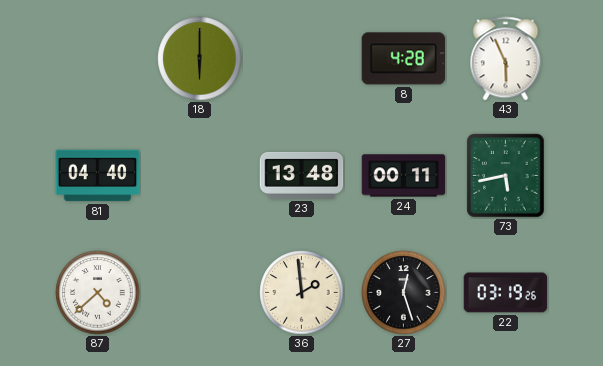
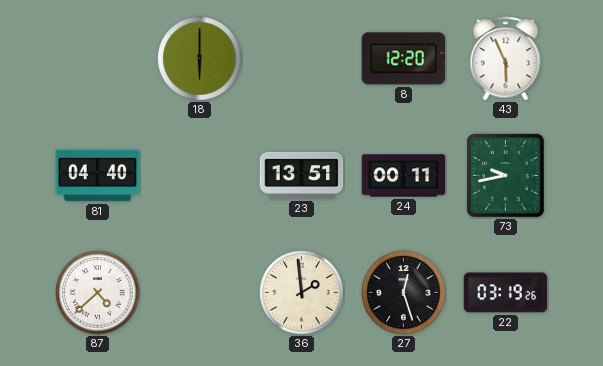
8: 4:28 -> 12:20 (404, 59)
23: 13:48 -> 13:51 (302, 175)
73: 5:43 -> 9:43 (506, 176)
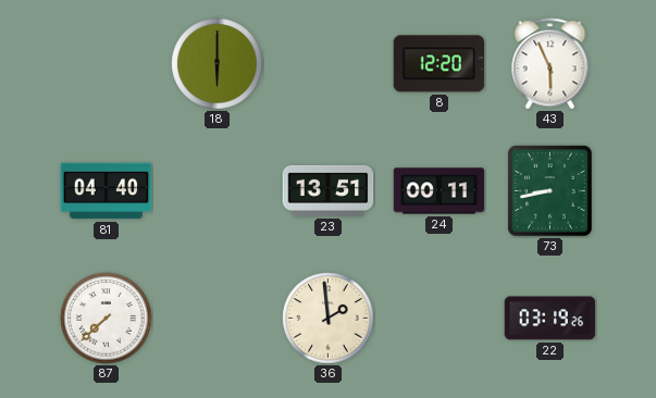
73: 9:43 -> 8:43 (550, 191)
87: 4:38 -> 7:38 (107, 319)
27: 12:27 -> none (404, 293)
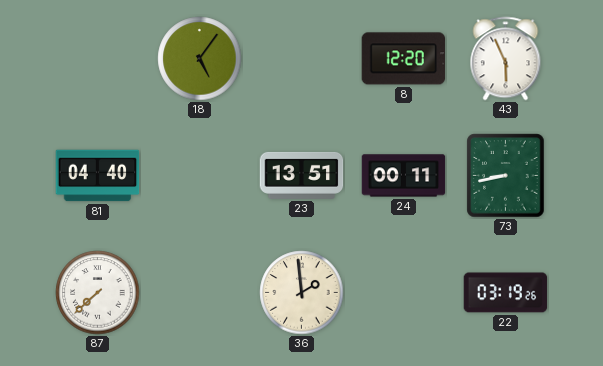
18: 6:00 -> 5:06 (200, 59)
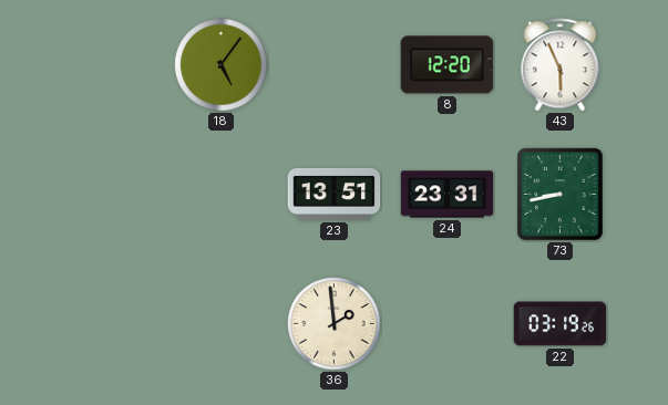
81: 04:40 -> none (98, 176)
24: 00:11 -> 23:31 (448, 195)
87: 7:38 -> none (98, 293)
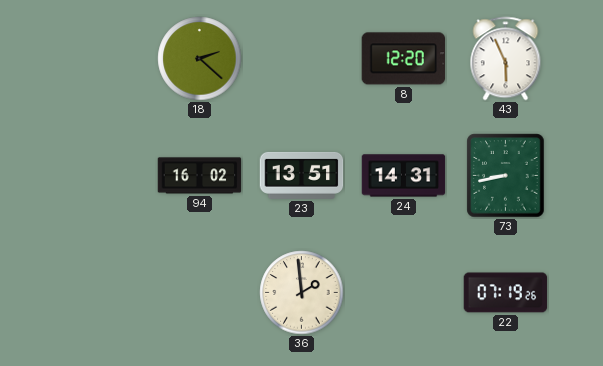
18: 5:06 -> 2:22 (200, 59)
94: none -> 16:02 (200, 176)
24: 23:31 -> 14:31 (404, 176)
22: 03:19 -> 07:19 (506, 293)
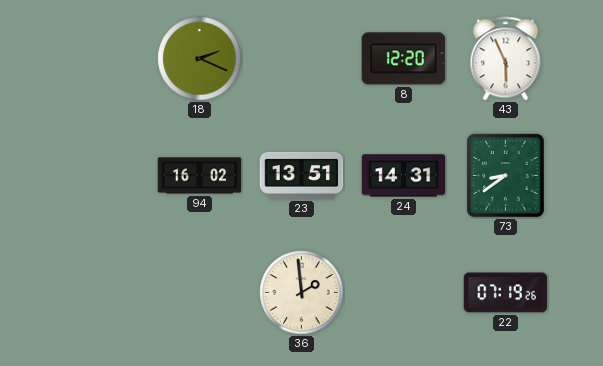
18: 2:22 -> 2:19 (200, 59)
73: 8:43 -> 8:39 (506, 176)
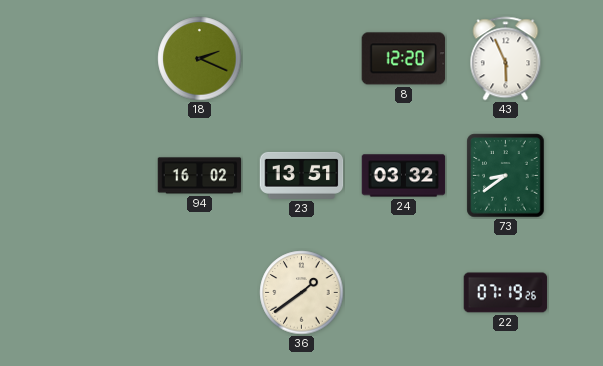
24: 14:31 -> 03:32 (404, 176)
36: 1:59 -> 1:39 (302, 293)
